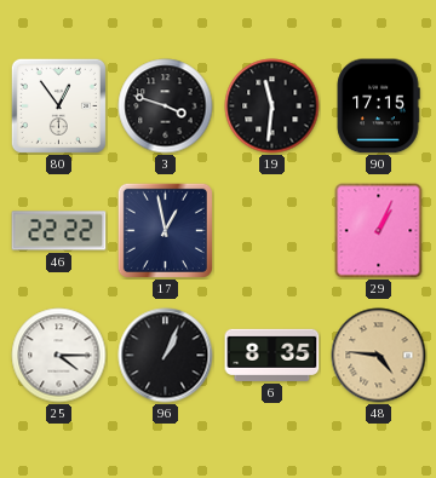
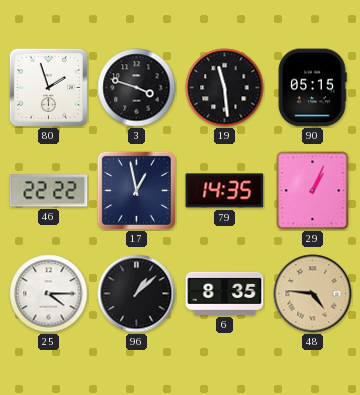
80: 12:54 -> 1:57 (48, 87)
19: 11:31 -> 11:29 (225, 88)
90: 17:15 -> 05:15 (312, 88)
79: none -> 14:35 (225, 191)
96: 1:04 -> 1:08 (137, 294)
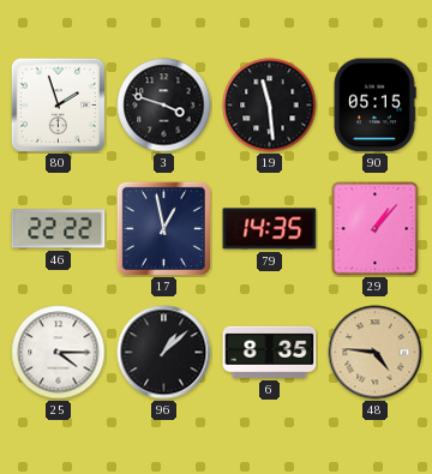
29: 1:04 -> 1:07 (376, 229)
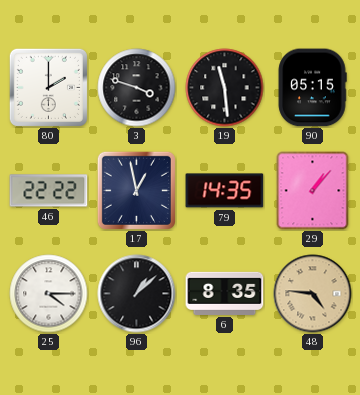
80: 1:57 -> 2:00 (48, 87)
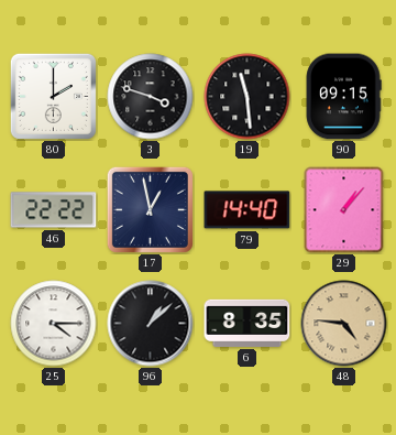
90: 05:15 -> 09:15 (343, 97)
79: 14:35 -> 14:40 (248, 210)
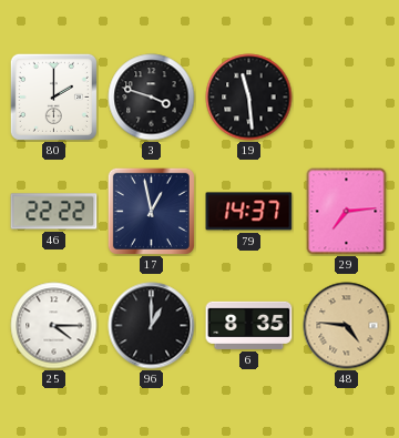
90: 09:15 -> none (343, 97)
79: 14:40 -> 14:37 (249, 212)
29: 1:07 -> 7:14 (347, 212)
96: 1:08 -> 1:00 (152, 326)
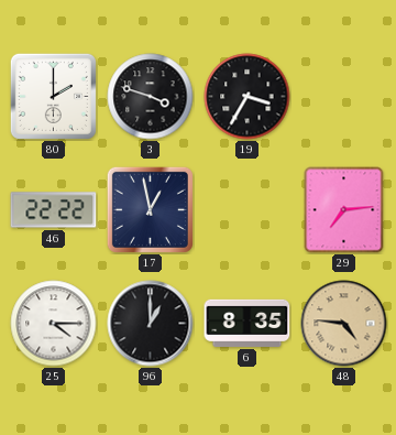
19: 11:29 -> 3:35 (248, 97)
79: 14:37 -> none (249, 212)
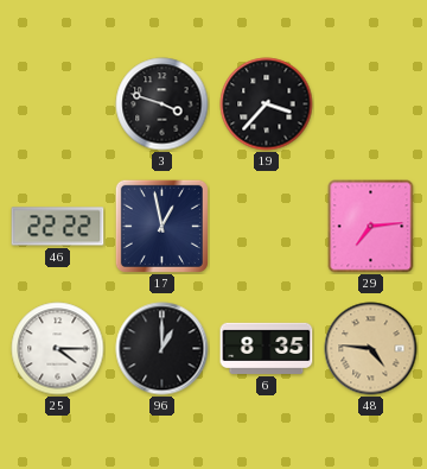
80: 2:00 -> none (53, 96)
19: 3:35 -> 3:37 (267, 104)
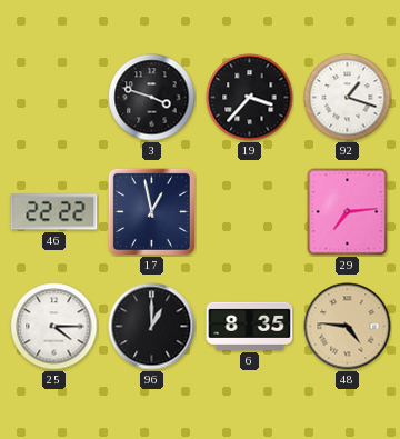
92: none -> 1:18 (348, 98)
